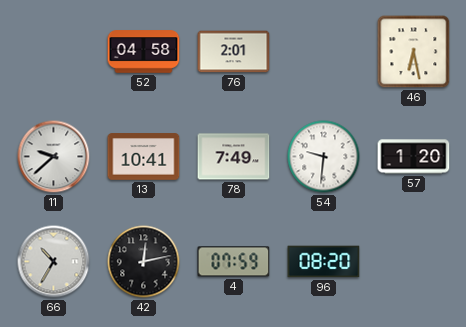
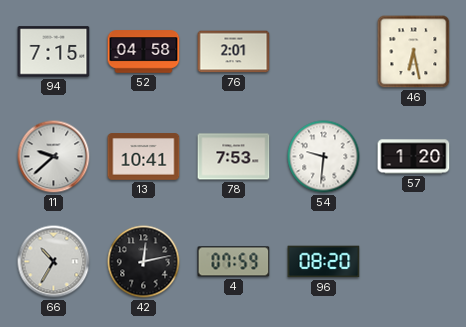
94: none -> 7:15 (54, 52)
78: 7:49 -> 7:53 (234, 157)
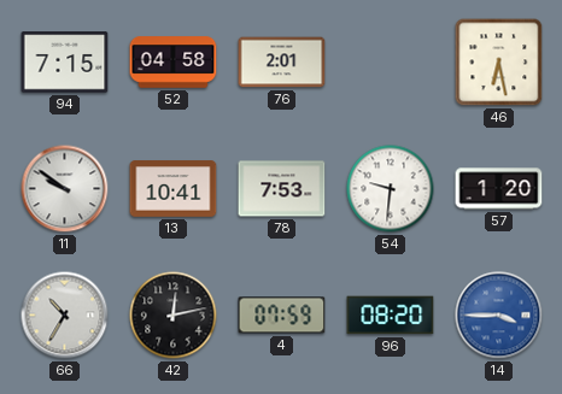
11: 9:38 -> 9:51 (65, 189)
14: none -> 3:45 (499, 316)
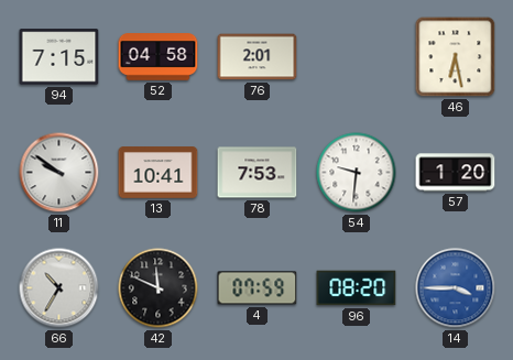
42: 12:13 -> 11:49 (159, 288)
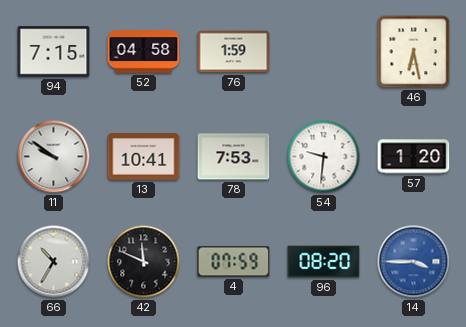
76: 2:01 -> 1:59 (234, 52)
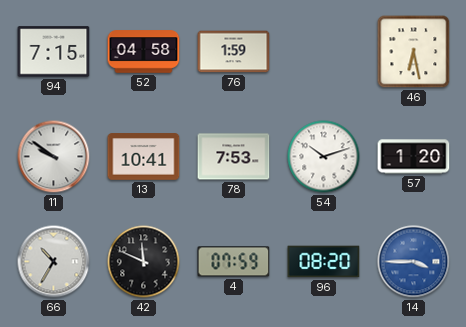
54: 9:31 -> 10:12 (324, 157)
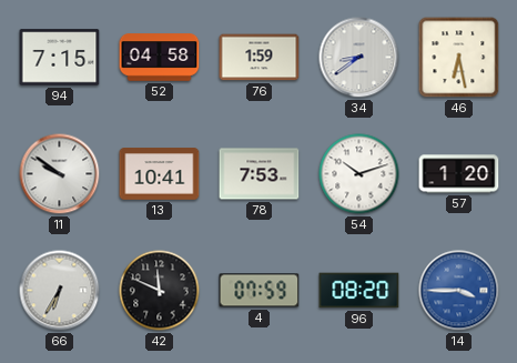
34: none -> 8:39 (359, 58)
66: 10:35 -> 6:35 (60, 291)
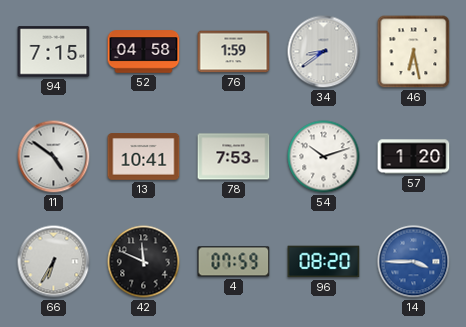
11: 9:51 -> 4:51 (54, 157)
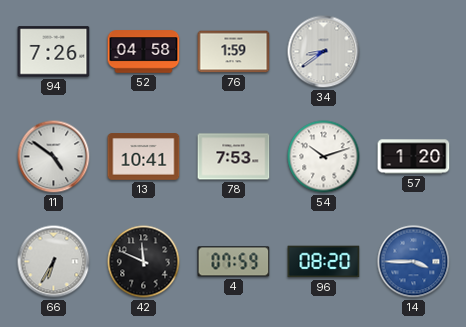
94: 7:15 -> 7:26 (54, 52)
46: 6:28 -> none (414, 52)
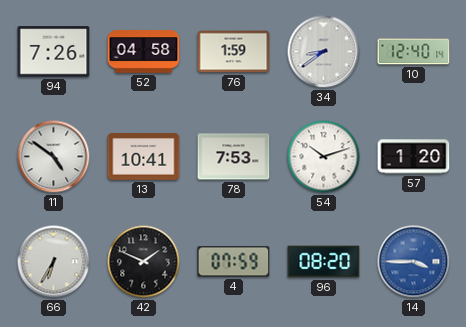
10: none -> 12:40 (414, 52)
42: 11:49 -> 1:49 (144, 262)
